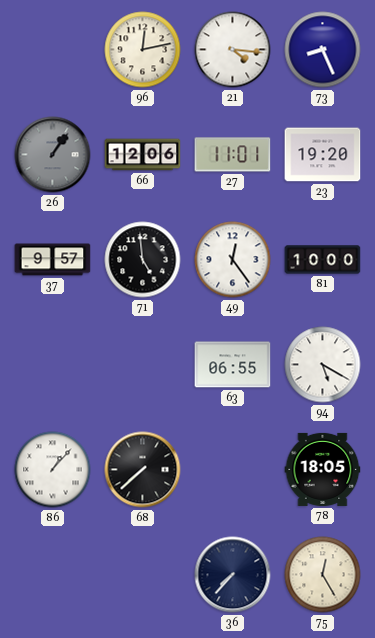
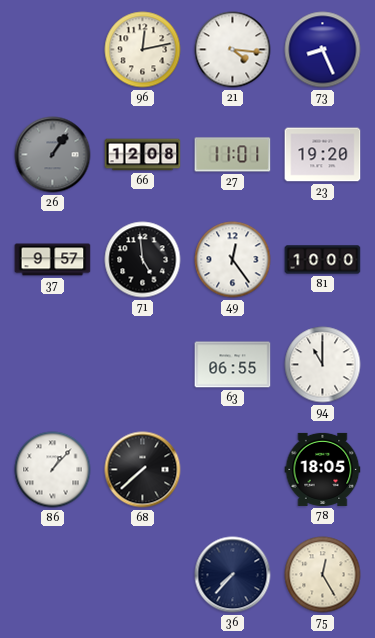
66: 12:06 -> 12:08 (143, 155)
94: 5:20 -> 11:00 (323, 365)
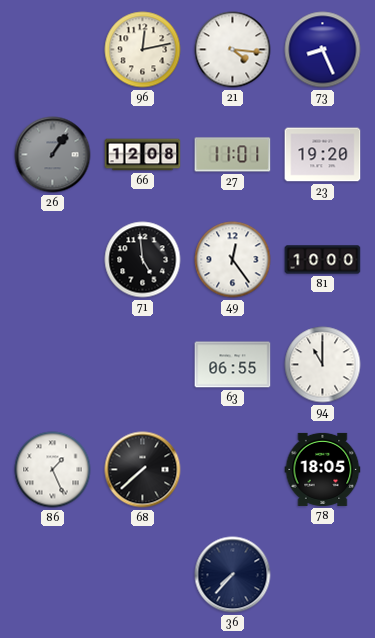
37: 9:57 -> none (53, 260)
86: 1:07 -> 1:26 (53, 470)
75: 12:25 -> none (323, 575)
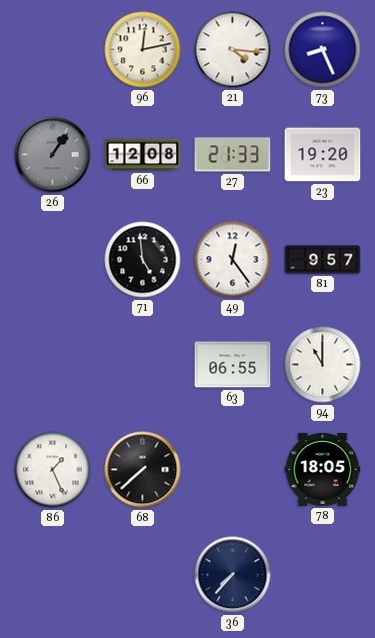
27: 11:01 -> 21:33 (233, 155)
81: 10:00 -> 9:57 (323, 260)
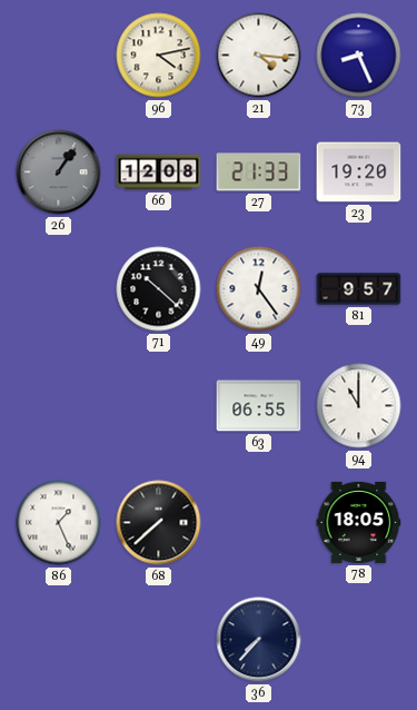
96: 12:13 -> 4:13 (159, 56)
71: 4:59 -> 10:22 (159, 289)
